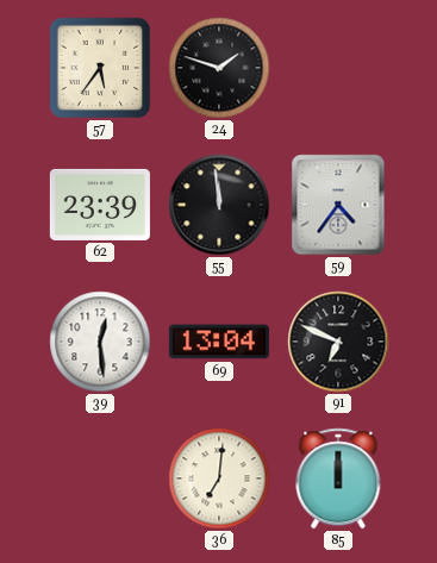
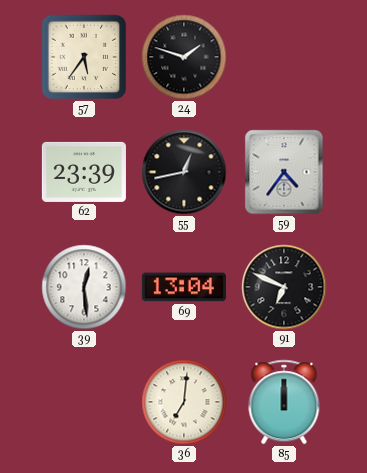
55: 11:59 -> 12:43 (184, 172)
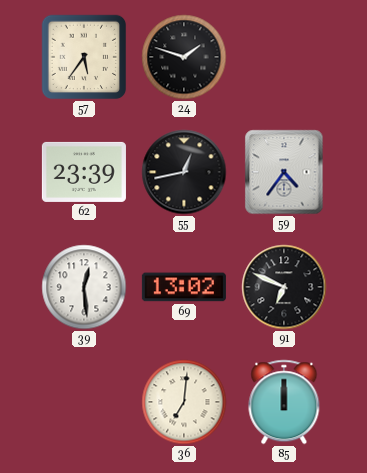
69: 13:04 -> 13:02 (184, 287)
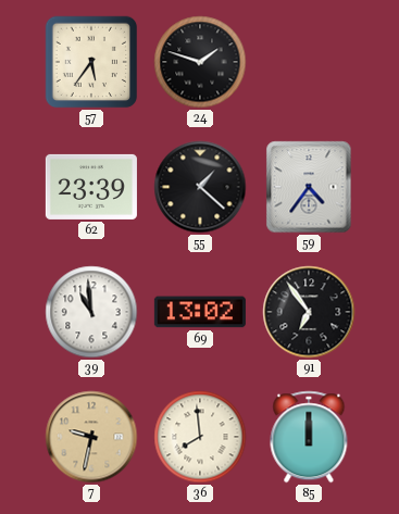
55: 12:43 -> 1:22 (200, 187)
39: 12:29 -> 10:59 (91, 312)
91: 6:49 -> 6:54 (309, 312)
7: none -> 9:32 (91, 437)
36: 7:01 -> 7:59 (200, 437)
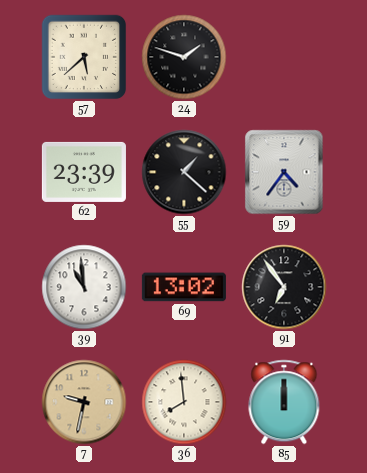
57: 5:36 -> 5:38 (84, 57)
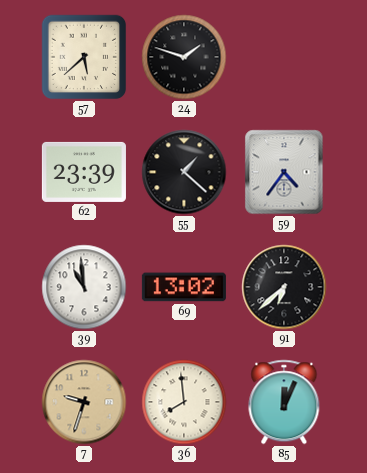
91: 6:54 -> 6:38 (284, 287)
7: 9:32 -> 9:33 (84, 402)
85: 12:00 -> 12:04 (284, 402)
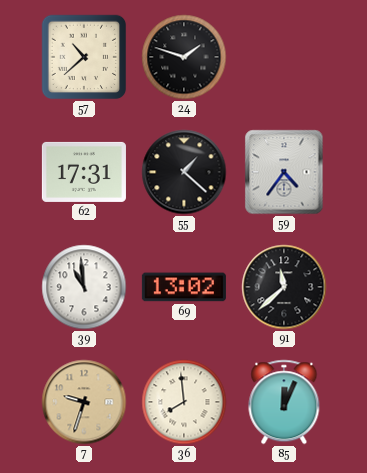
57: 5:38 -> 10:38 (84, 57)
62: 23:39 -> 17:31 (84, 172)
91: 6:38 -> 11:38 (284, 287)
